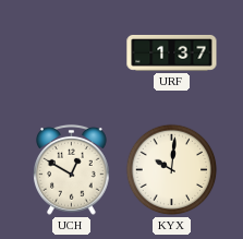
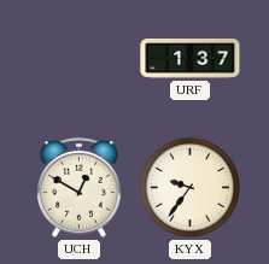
KYX: 10:01 -> 9:36 (191, 188)
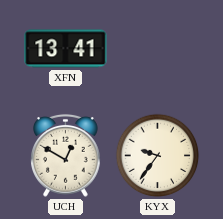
XFN: none -> 13:41 (66, 49)
URF: 1:37 -> none (191, 58)
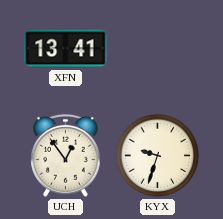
UCH: 12:50 -> 12:54 (66, 155)
KYX: 9:36 -> 9:33 (158, 156)
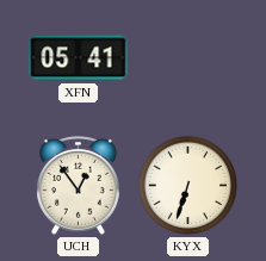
XFN: 13:41 -> 05:41 (79, 58)
KYX: 9:33 -> 6:33 (188, 186)
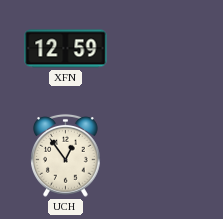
XFN: 05:41 -> 12:59 (66, 49)
KYX: 6:33 -> none (188, 186)
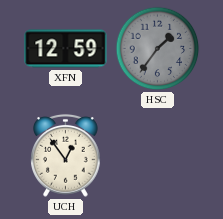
HSC: none -> 1:36 (158, 49)
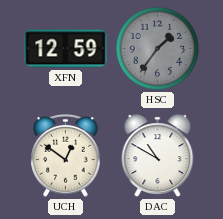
UCH: 12:54 -> 12:51 (66, 155)
DAC: none -> 10:50 (158, 156)
